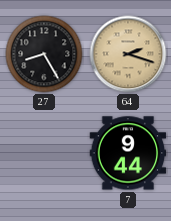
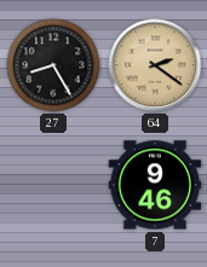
64: 2:18 -> 2:21 (155, 65)
7: 9:44 -> 9:46 (155, 185)
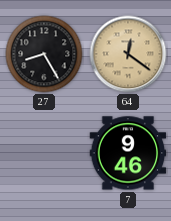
64: 2:21 -> 12:21 (128, 54)
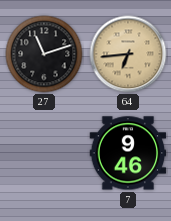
27: 8:25 -> 11:12 (44, 54)
64: 12:21 -> 6:44 (128, 54)
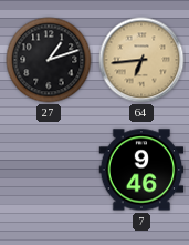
27: 11:12 -> 1:12 (49, 60)
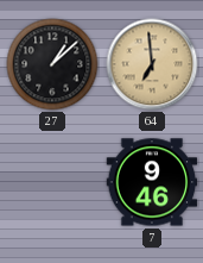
27: 1:12 -> 1:08 (52, 64)
64: 6:44 -> 6:59 (152, 64)
